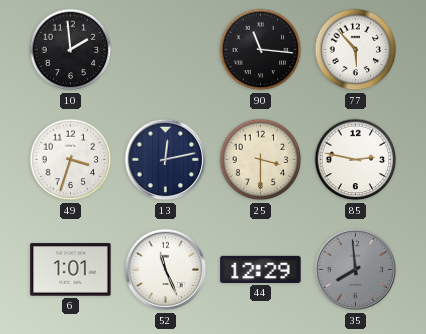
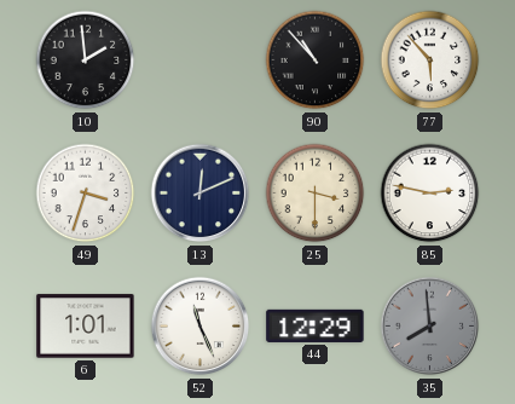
90: 11:16 -> 10:53 (316, 60)
13: 12:13 -> 12:11 (201, 194)
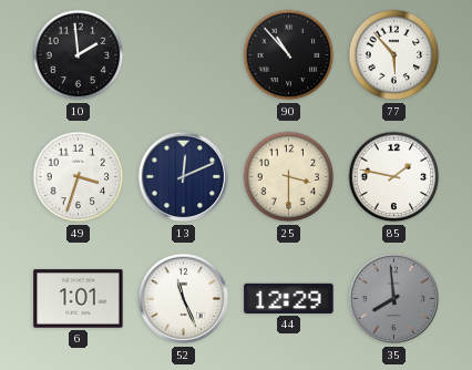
85: 2:47 -> 1:47 (394, 177)
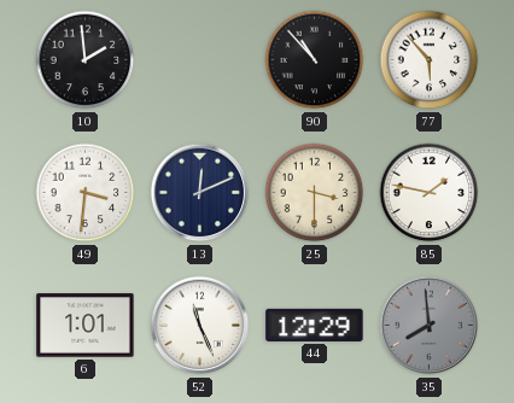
49: 3:33 -> 3:31 (86, 193)
